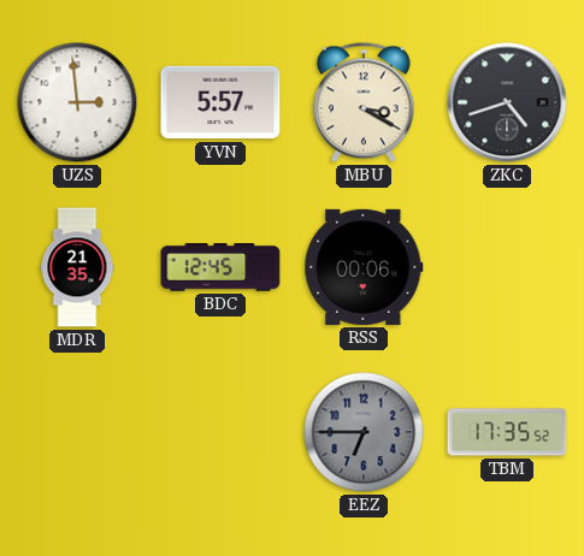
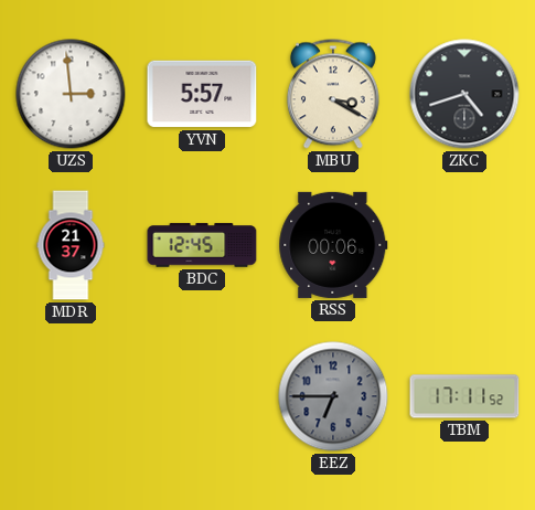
MDR: 21:35 -> 21:37 (71, 245)
TBM: 17:35 -> 17:11 (464, 396)
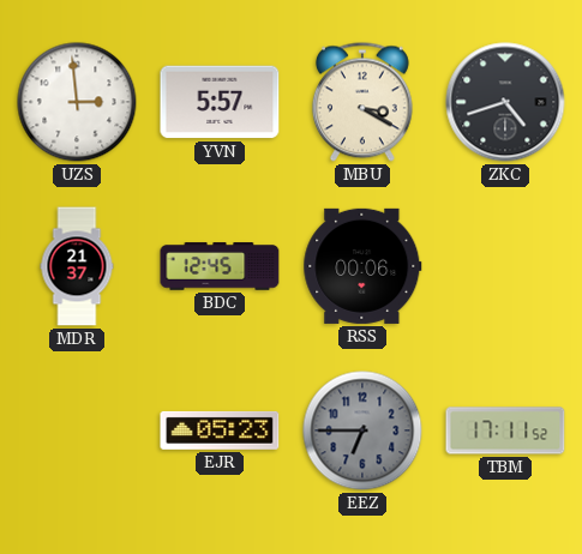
EJR: none -> 05:23 (220, 430)
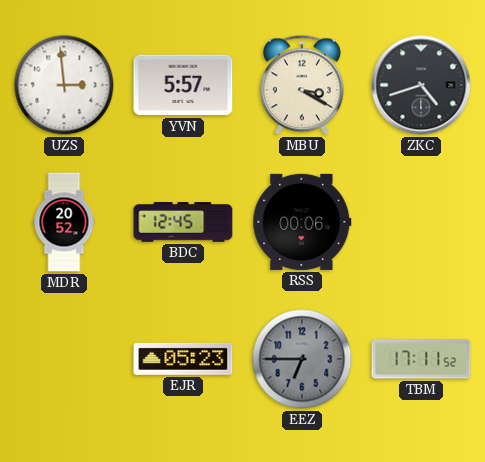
MDR: 21:37 -> 20:52 (64, 222)
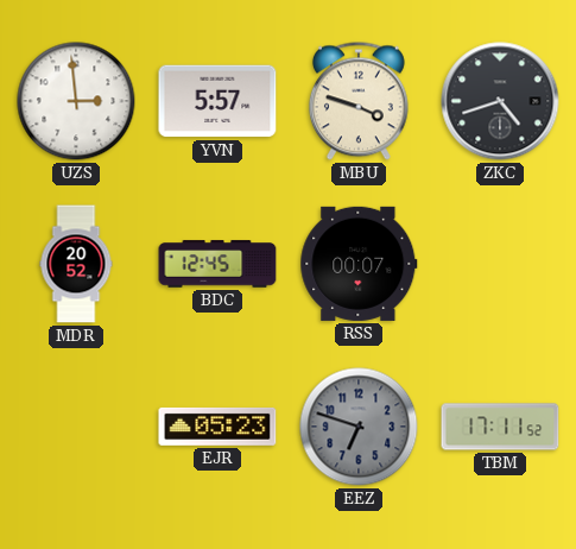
MBU: 3:20 -> 3:48 (359, 101)
RSS: 00:06 -> 00:07 (359, 264)
EEZ: 6:45 -> 6:48 (359, 427)
